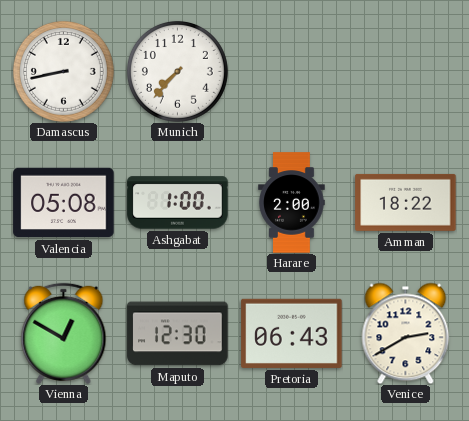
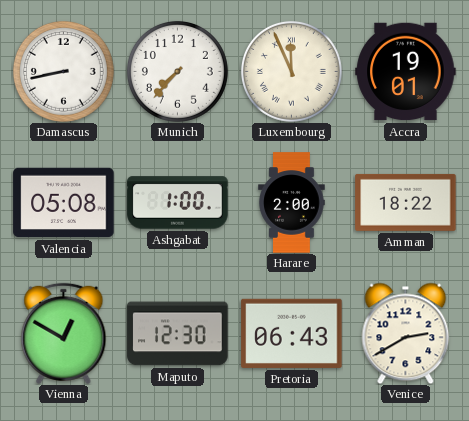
Luxembourg: none -> 11:56 (291, 71)
Accra: none -> 19:01 (406, 72)
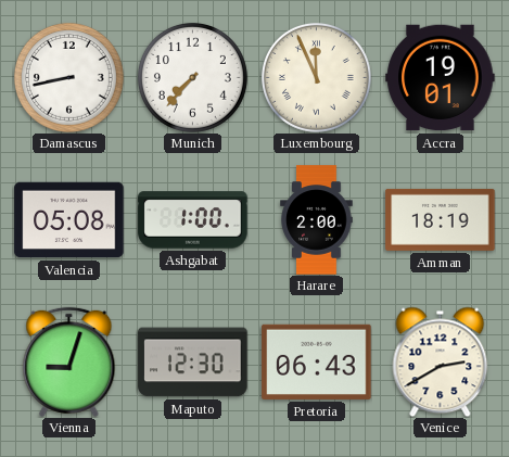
Amman: 18:22 -> 18:19 (441, 219)
Vienna: 12:50 -> 9:03 (69, 361)
